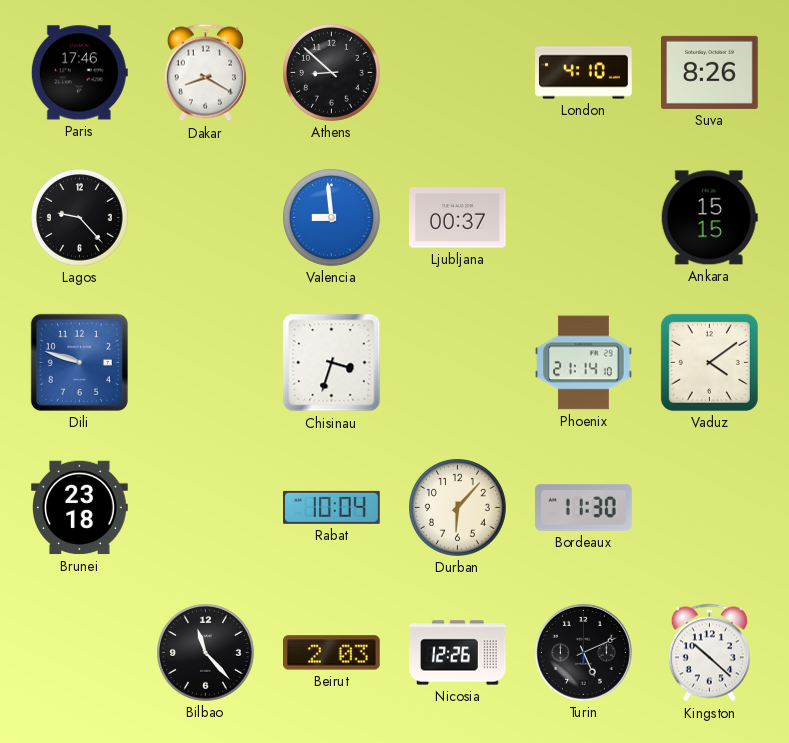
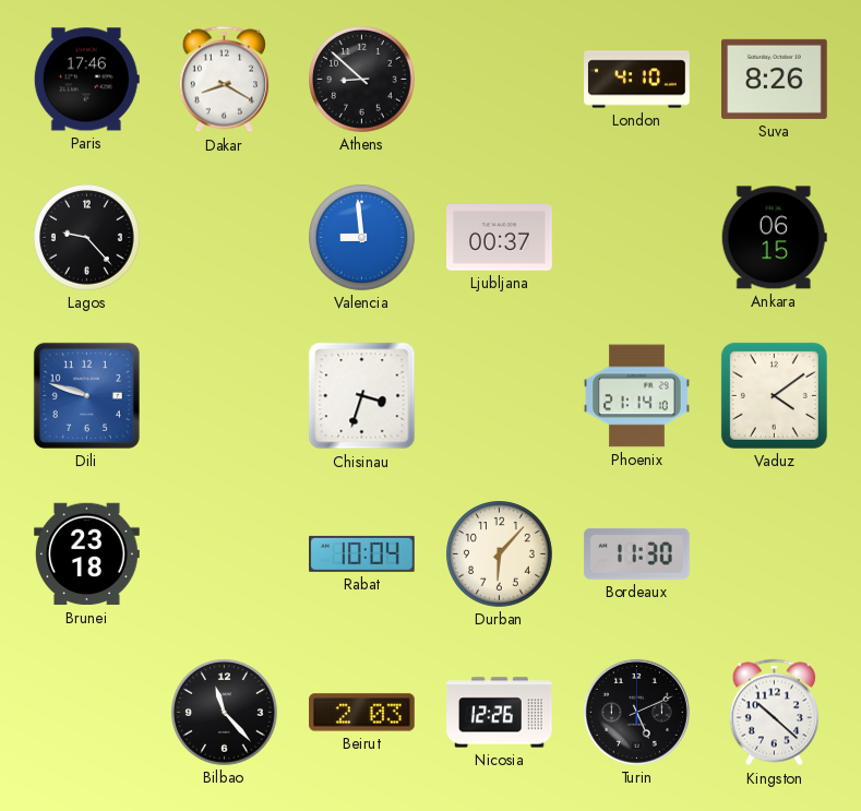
Ankara: 15:15 -> 06:15 (774, 238)
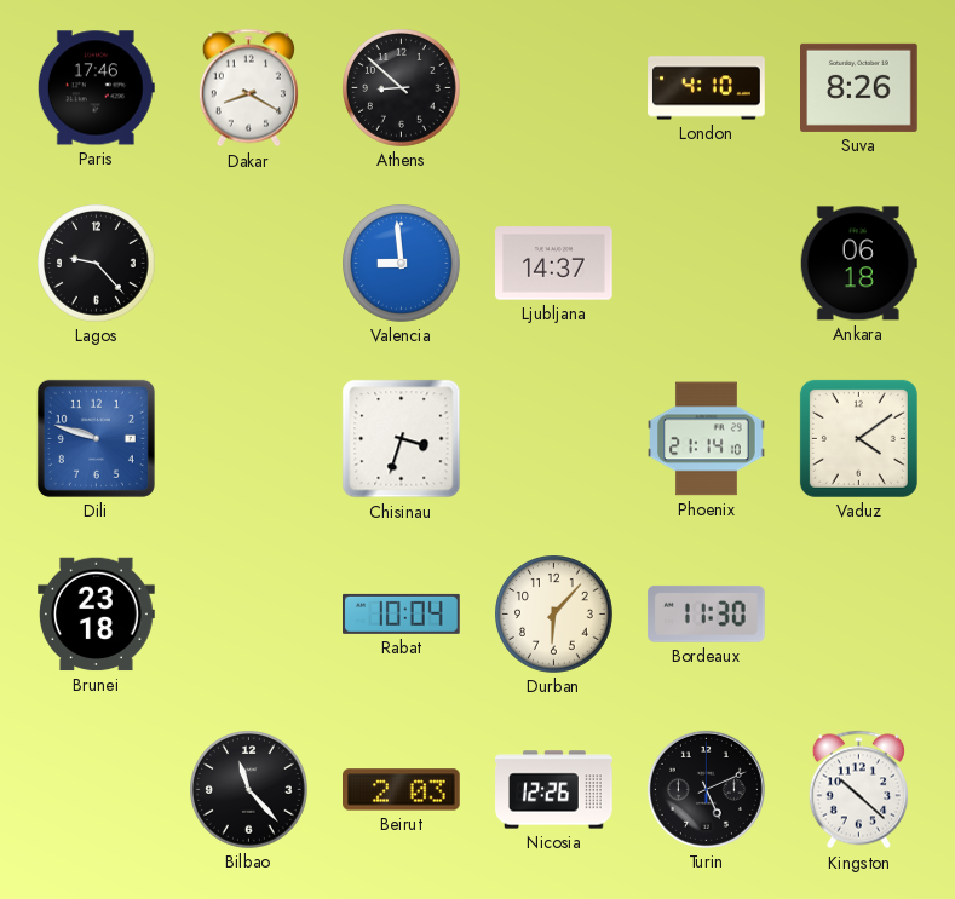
Ljubljana: 00:37 -> 14:37 (554, 264)
Ankara: 06:15 -> 06:18 (858, 264)
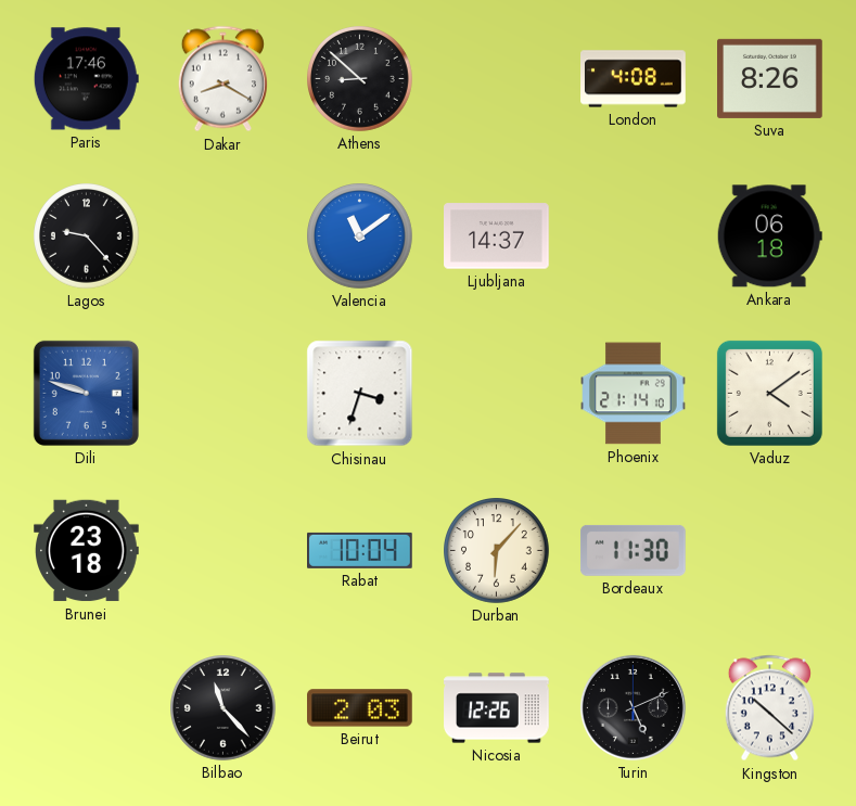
London: 4:10 -> 4:08 (634, 79)
Valencia: 8:59 -> 11:09 (360, 236)
